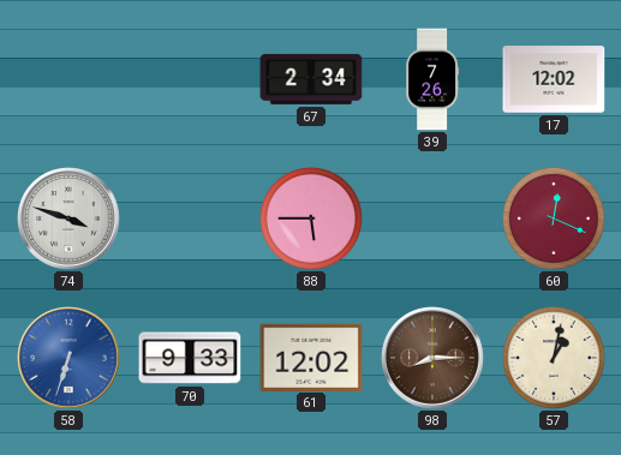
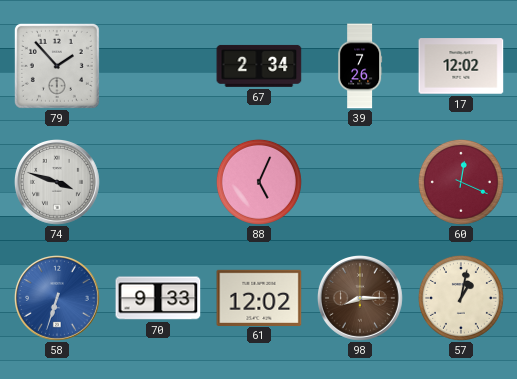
79: none -> 1:53 (57, 66)
88: 5:45 -> 5:04 (259, 182)
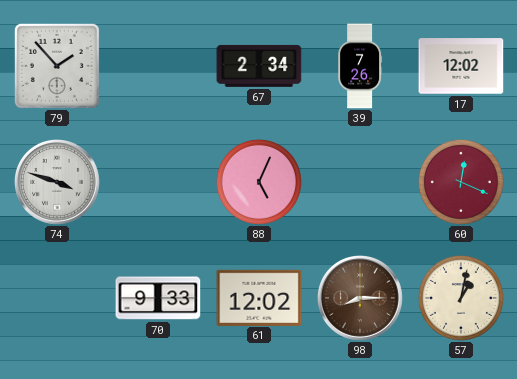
58: 6:33 -> none (58, 299)
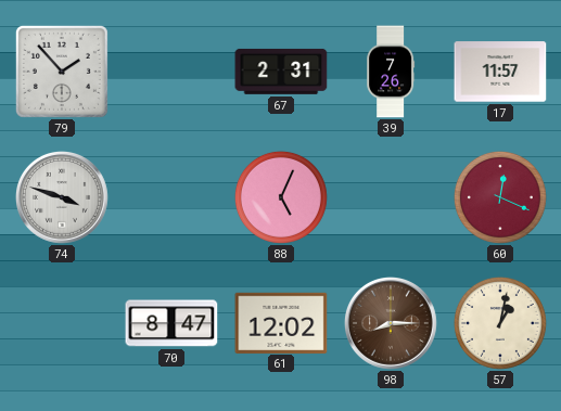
67: 2:34 -> 2:31 (281, 72)
17: 12:02 -> 11:57 (500, 72)
70: 9:33 -> 8:47 (171, 323)
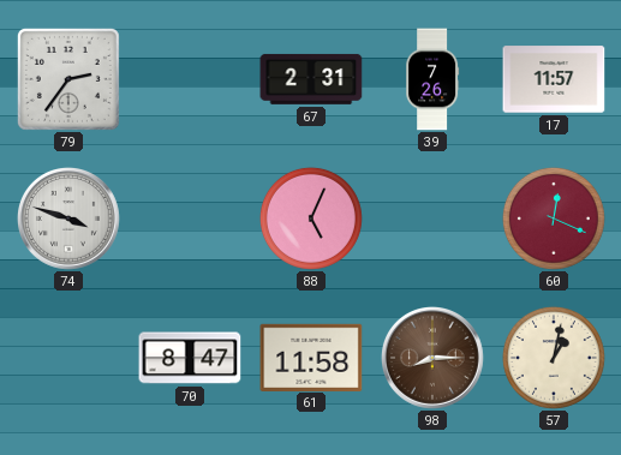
79: 1:53 -> 2:36 (68, 79)
61: 12:02 -> 11:58 (311, 357)
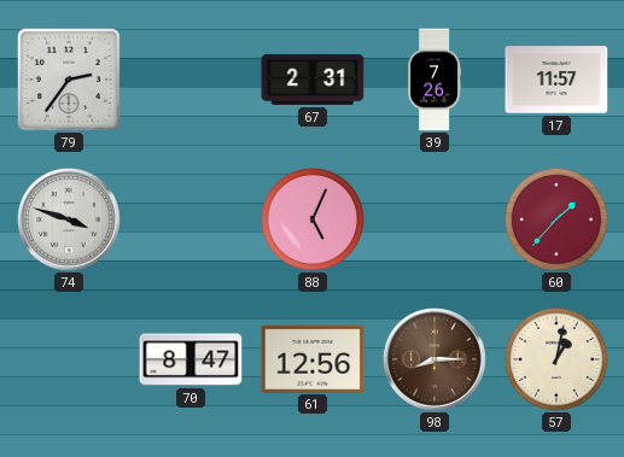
60: 12:19 -> 1:37 (556, 219)
61: 11:58 -> 12:56 (313, 358)
